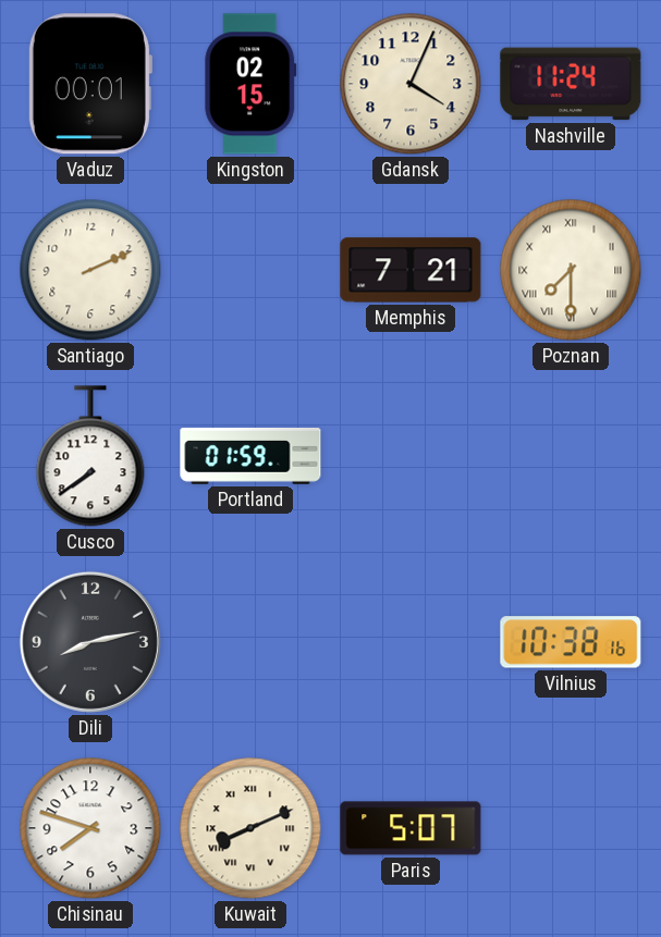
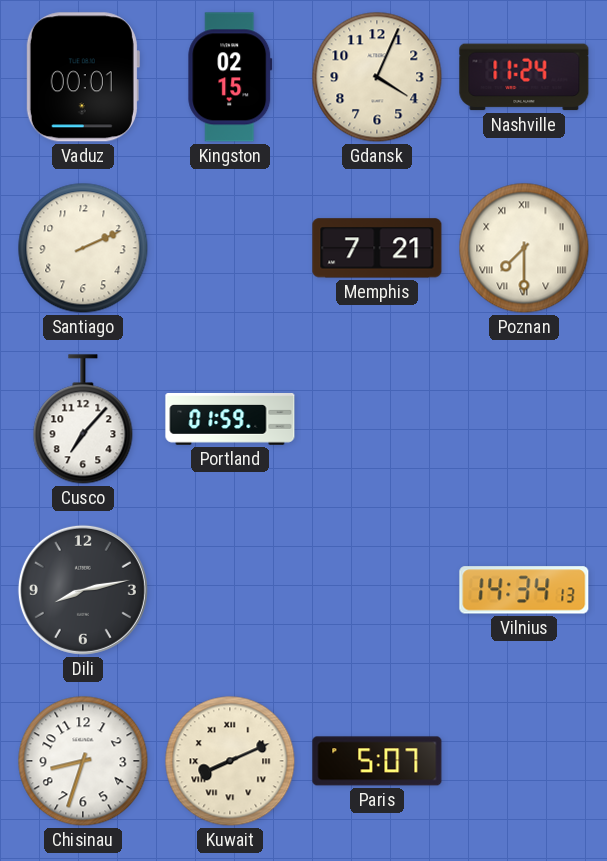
Cusco: 7:39 -> 7:07 (83, 419)
Vilnius: 10:38 -> 14:34 (524, 590)
Chisinau: 7:48 -> 8:33 (83, 761)
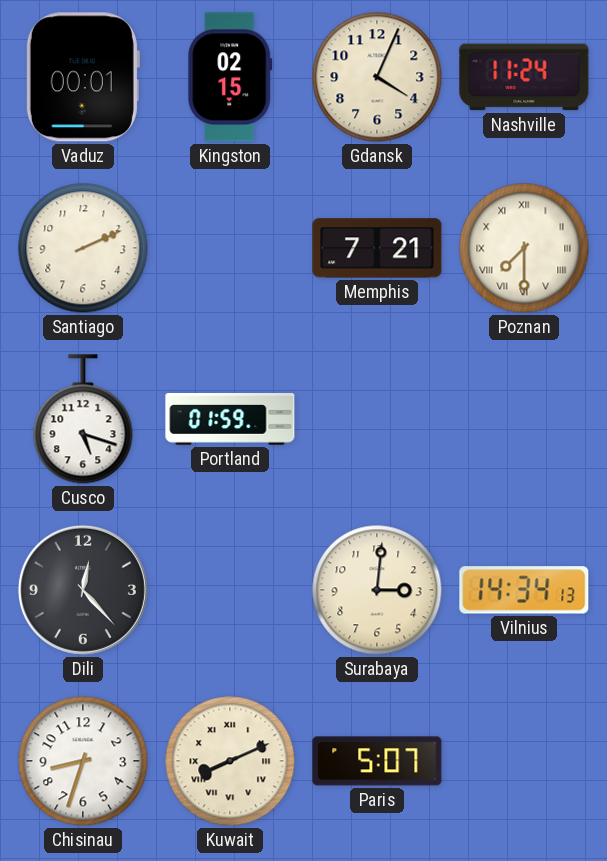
Cusco: 7:07 -> 5:18 (83, 419)
Dili: 8:13 -> 12:23 (83, 590)
Surabaya: none -> 3:01 (377, 590)
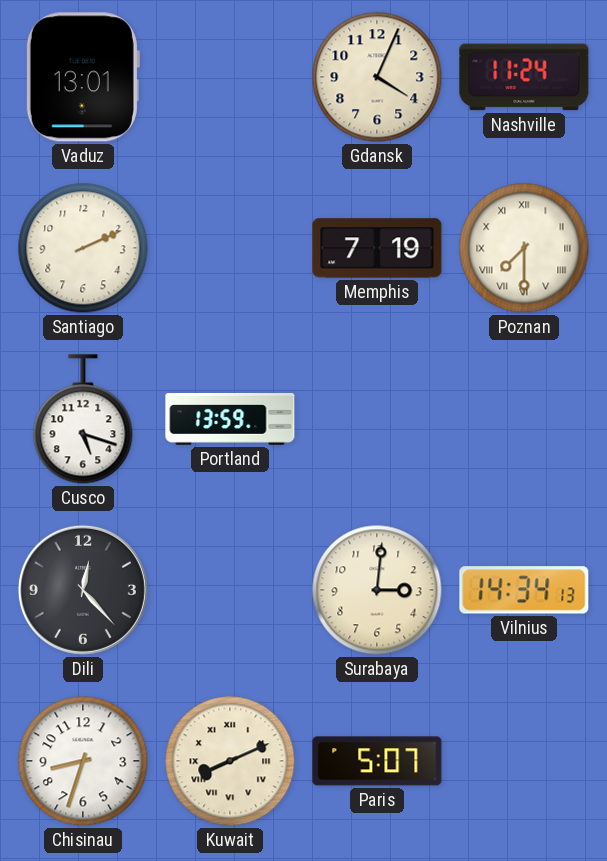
Vaduz: 00:01 -> 13:01 (82, 77)
Kingston: 02:15 -> none (230, 77)
Memphis: 7:21 -> 7:19 (377, 248)
Portland: 01:59 -> 13:59 (230, 420)
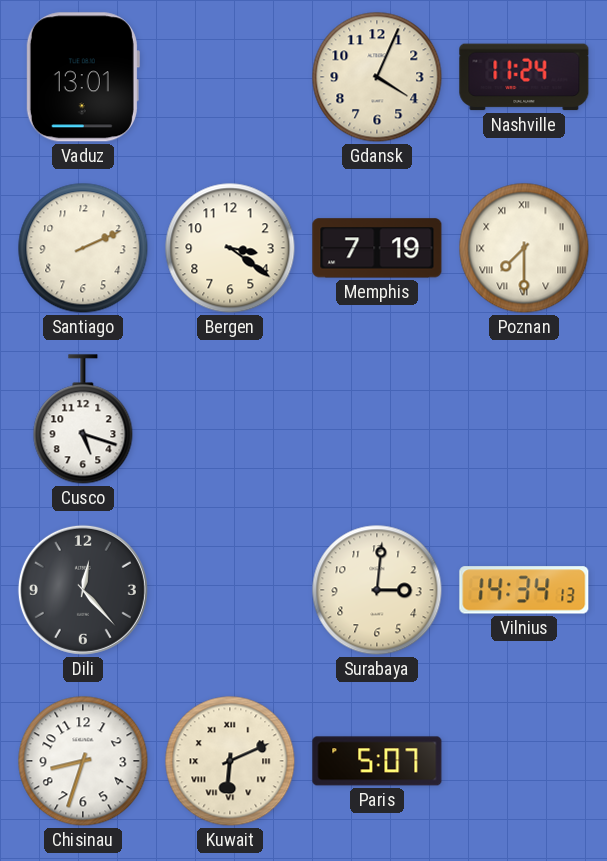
Bergen: none -> 3:21 (230, 248)
Portland: 13:59 -> none (230, 420)
Kuwait: 8:11 -> 6:11 (230, 761)
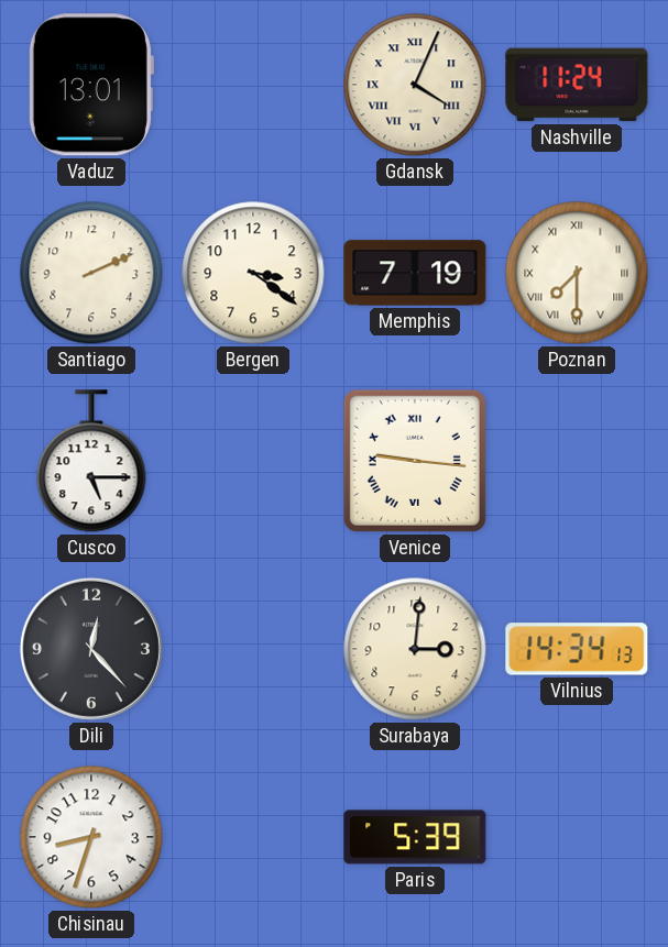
Gdansk numerals: Arabic -> Roman (415, 85)
Cusco: 5:18 -> 5:15 (91, 461)
Venice: none -> 9:16 (415, 461)
Kuwait: 6:11 -> none (230, 761)
Paris: 5:07 -> 5:39 (415, 837)
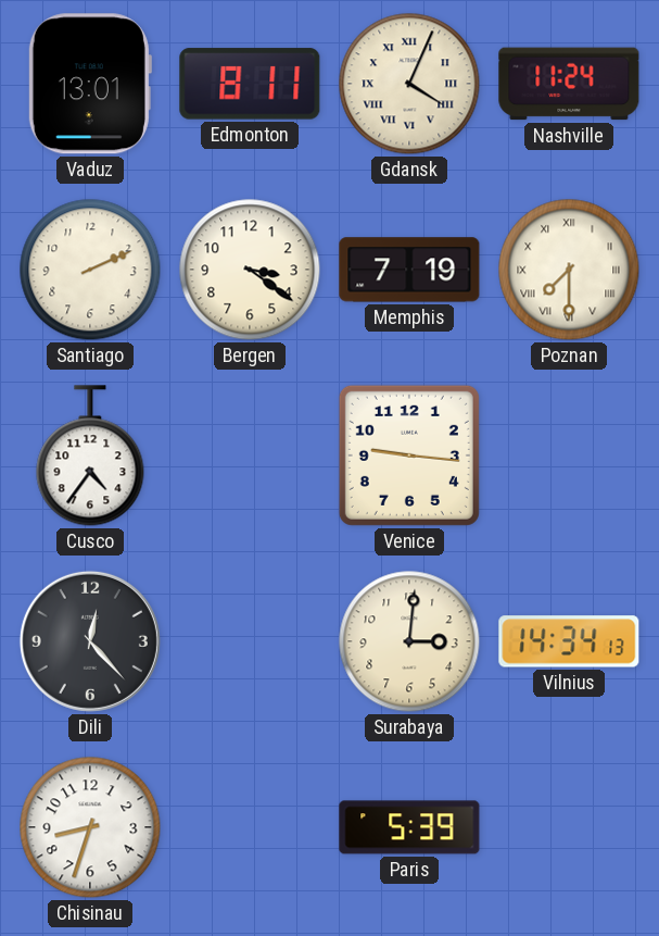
Edmonton: none -> 8:11 (250, 84)
Cusco: 5:15 -> 4:36 (90, 455)
Venice numerals: Roman -> Arabic (409, 455)
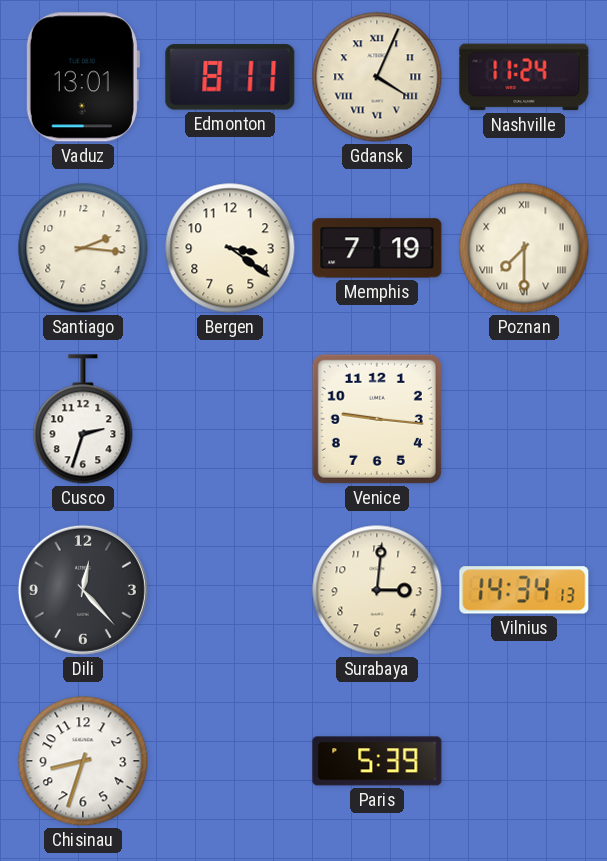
Santiago: 2:11 -> 2:16 (83, 248)
Cusco: 4:36 -> 2:33 (83, 419)
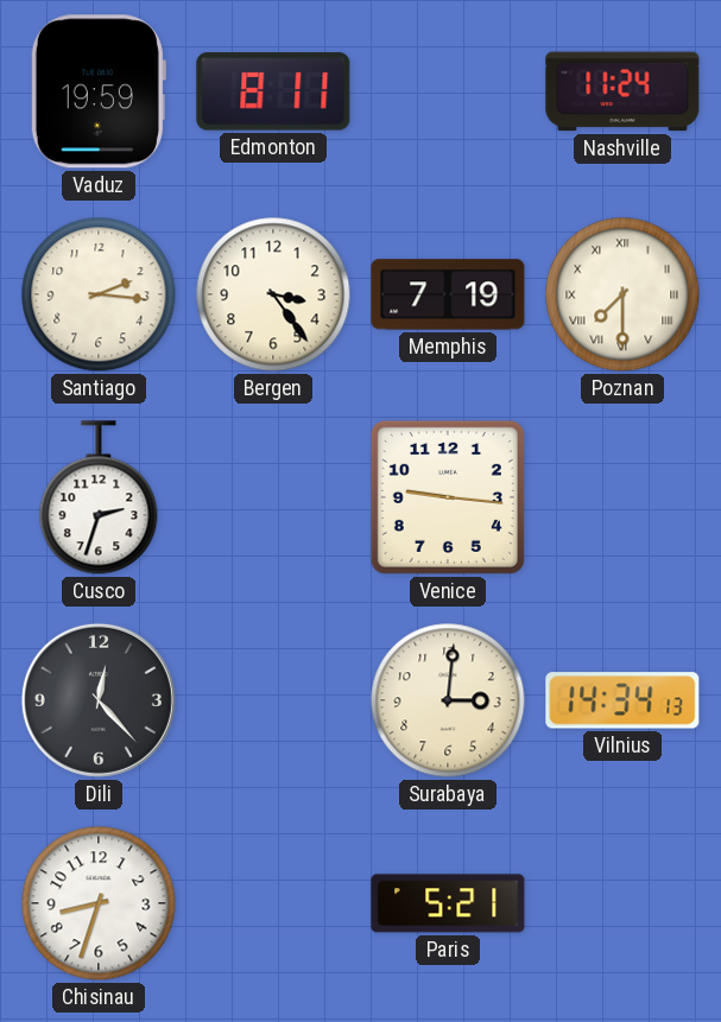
Vaduz: 13:01 -> 19:59 (97, 91)
Gdansk: 4:04 -> none (377, 77)
Bergen: 3:21 -> 3:24 (273, 294)
Paris: 5:39 -> 5:21 (448, 903)
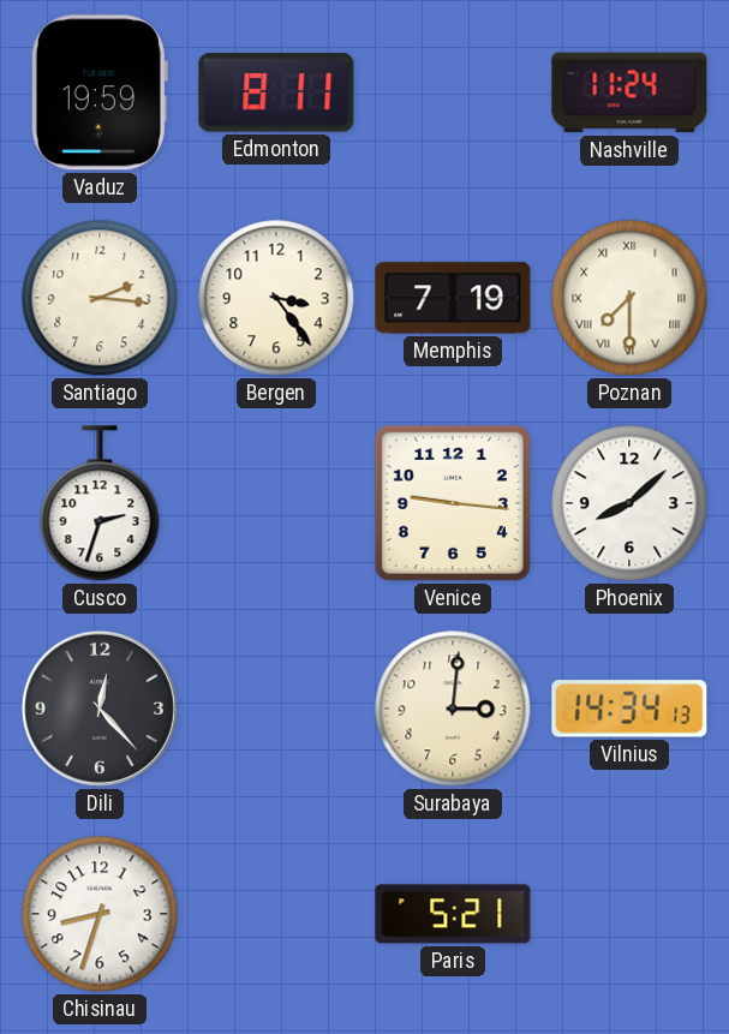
Phoenix: none -> 8:08 (629, 503)
